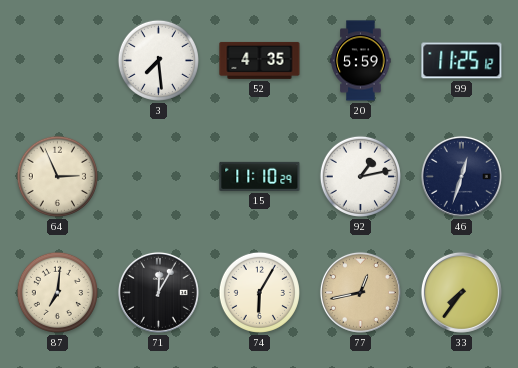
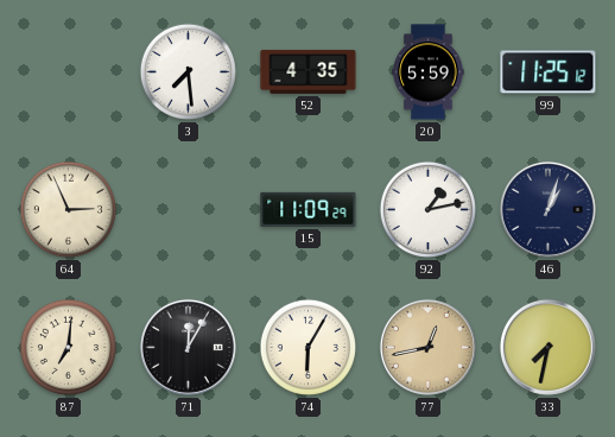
15: 11:10 -> 11:09 (309, 209)
46: 12:33 -> 1:03 (547, 209)
33: 7:36 -> 7:32 (547, 347)
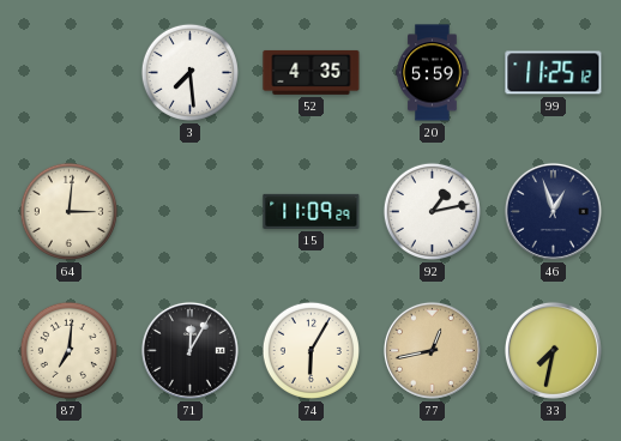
64: 2:56 -> 3:01 (68, 211)
46: 1:03 -> 12:57 (553, 211)
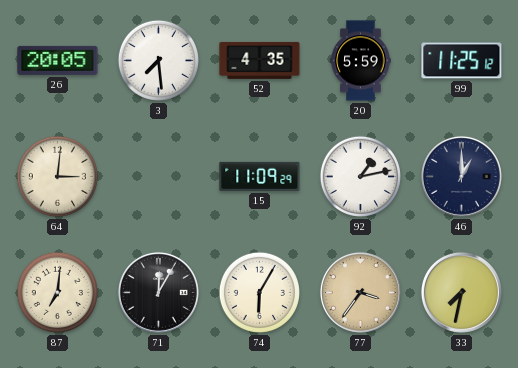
26: none -> 20:05 (58, 60)
46: 12:57 -> 1:00 (461, 176)
77: 12:43 -> 3:36 (360, 292)
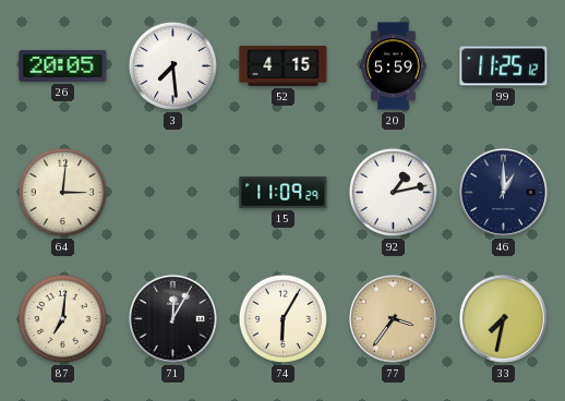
52: 4:35 -> 4:15 (284, 65)
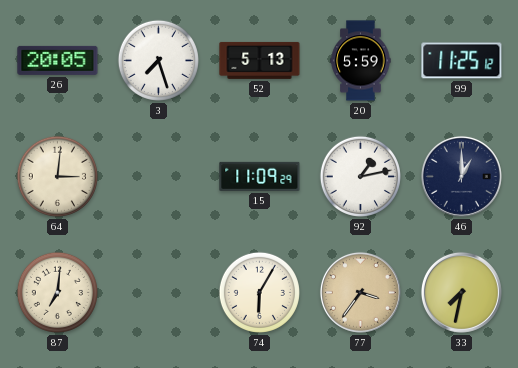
3: 7:29 -> 7:27 (158, 60)
52: 4:15 -> 5:13 (260, 60)
71: 12:05 -> none (172, 318)
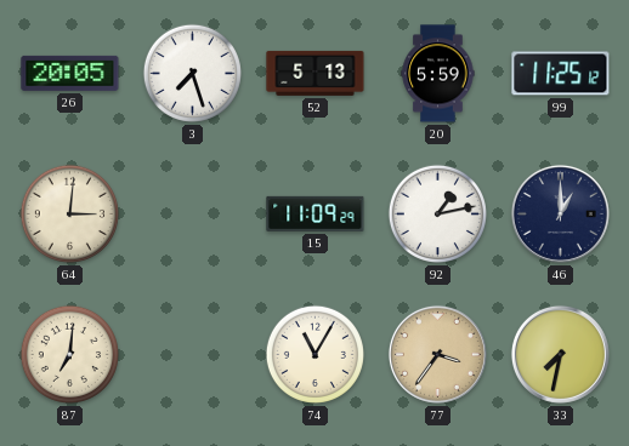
74: 6:05 -> 11:05 (314, 354)
